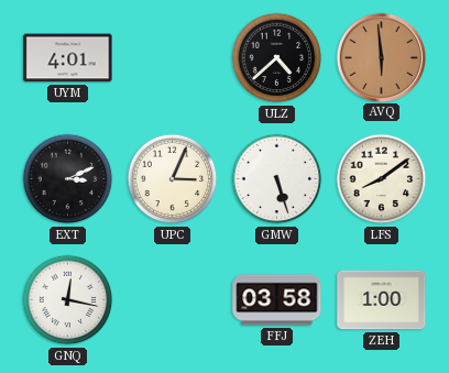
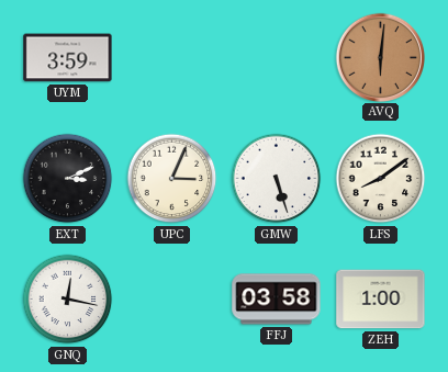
UYM: 4:01 -> 3:59 (68, 58)
ULZ: 4:38 -> none (277, 58)
AVQ: 5:59 -> 6:01 (380, 57)
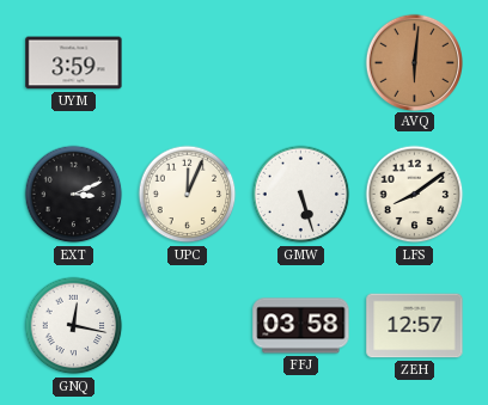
UPC: 3:04 -> 12:04 (188, 195)
ZEH: 1:00 -> 12:57 (415, 326)
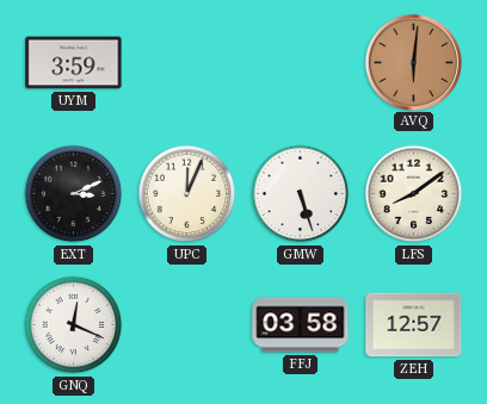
GNQ: 12:17 -> 12:19 (74, 325)
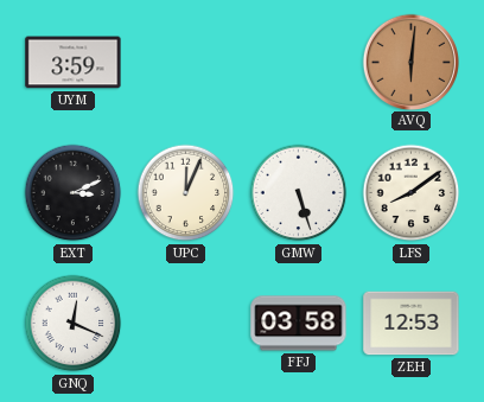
ZEH: 12:57 -> 12:53 (412, 324)
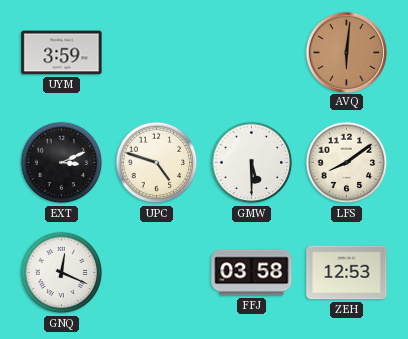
UPC: 12:04 -> 4:48 (157, 163)
GMW: 5:27 -> 5:30 (252, 163)
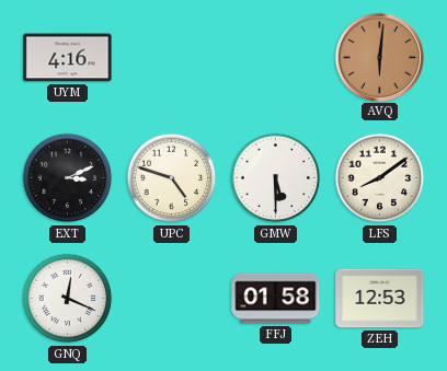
UYM: 3:59 -> 4:16 (68, 58)
FFJ: 03:58 -> 01:58 (276, 299)
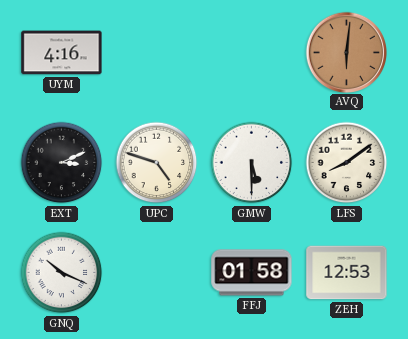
GNQ: 12:19 -> 10:19 (62, 273)
